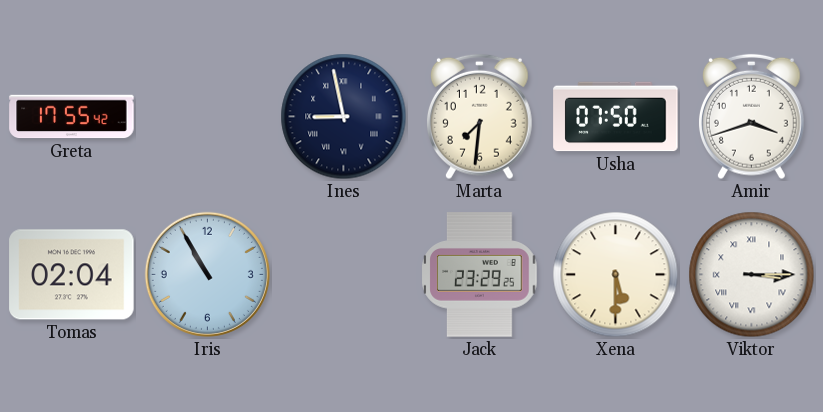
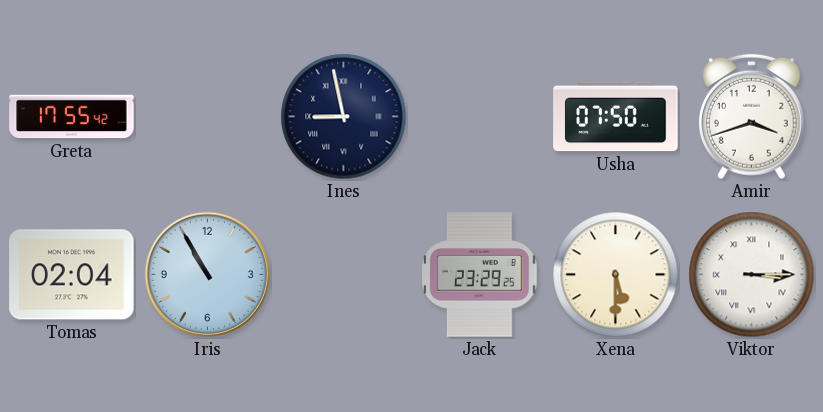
Marta: 7:31 -> none (479, 117)
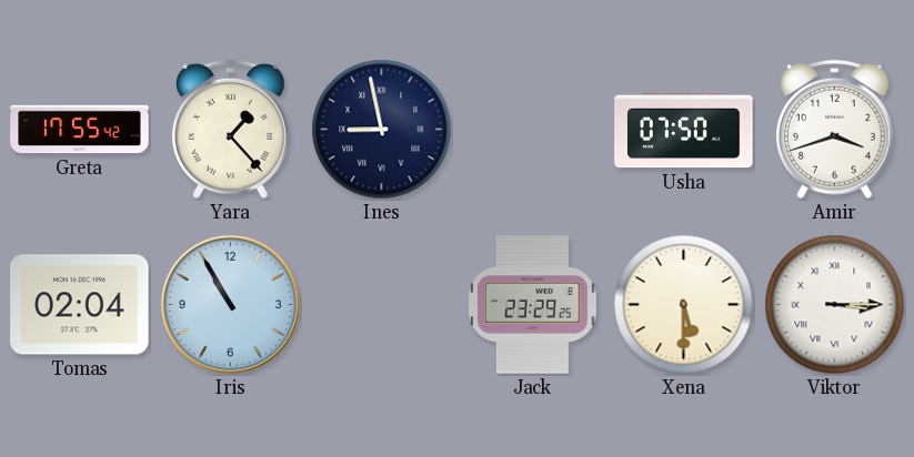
Yara: none -> 1:23 (230, 130)
